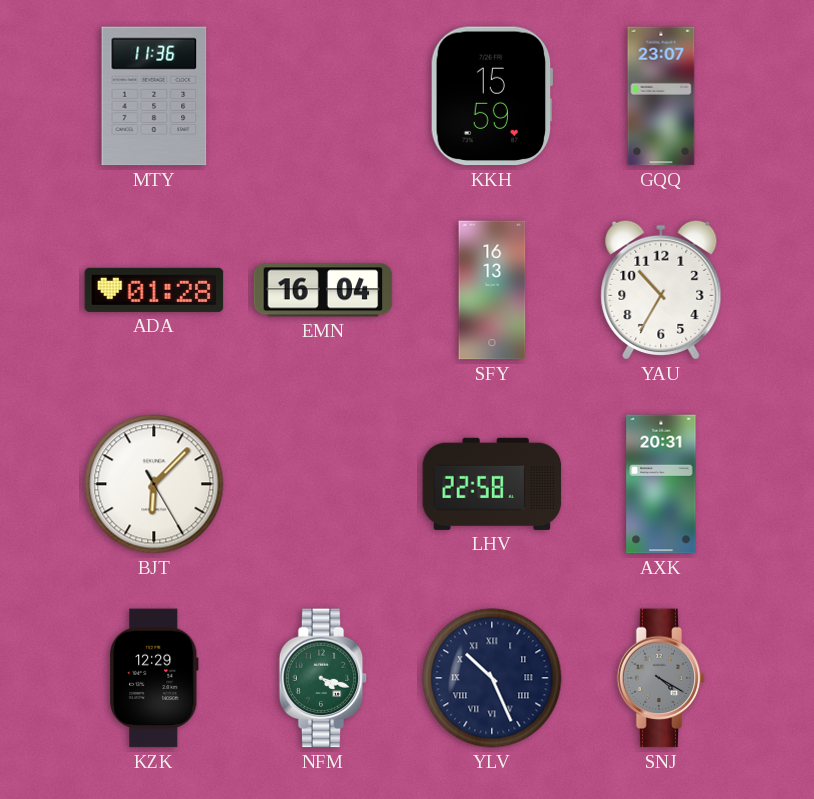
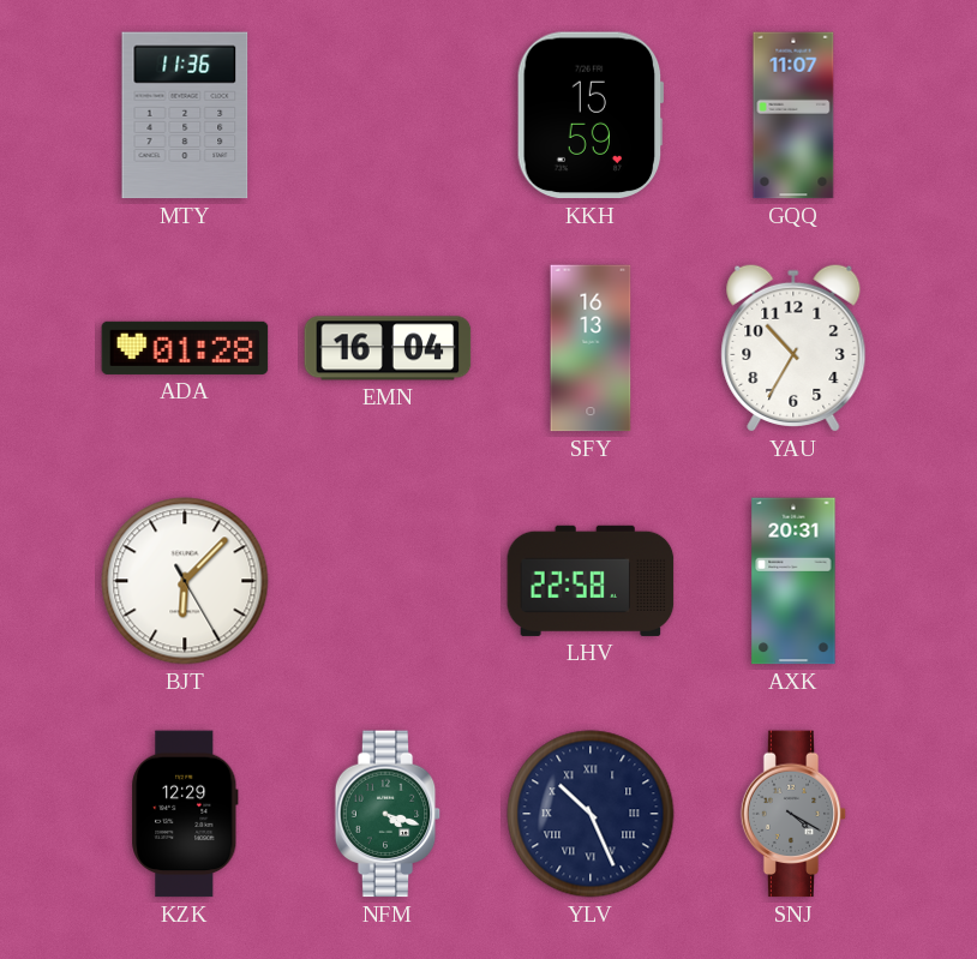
GQQ: 23:07 -> 11:07 (793, 115)
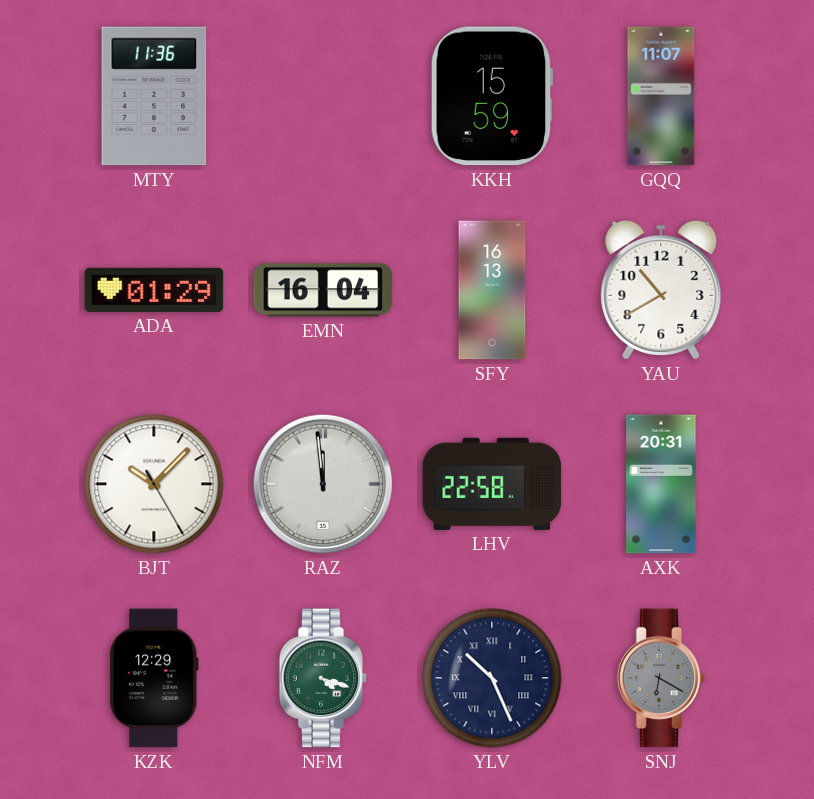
ADA: 01:28 -> 01:29 (154, 290)
YAU: 10:35 -> 10:40 (661, 290)
BJT: 6:07 -> 10:07 (154, 484)
RAZ: none -> 11:59 (323, 484)
SNJ: 4:20 -> 6:20 (661, 678)
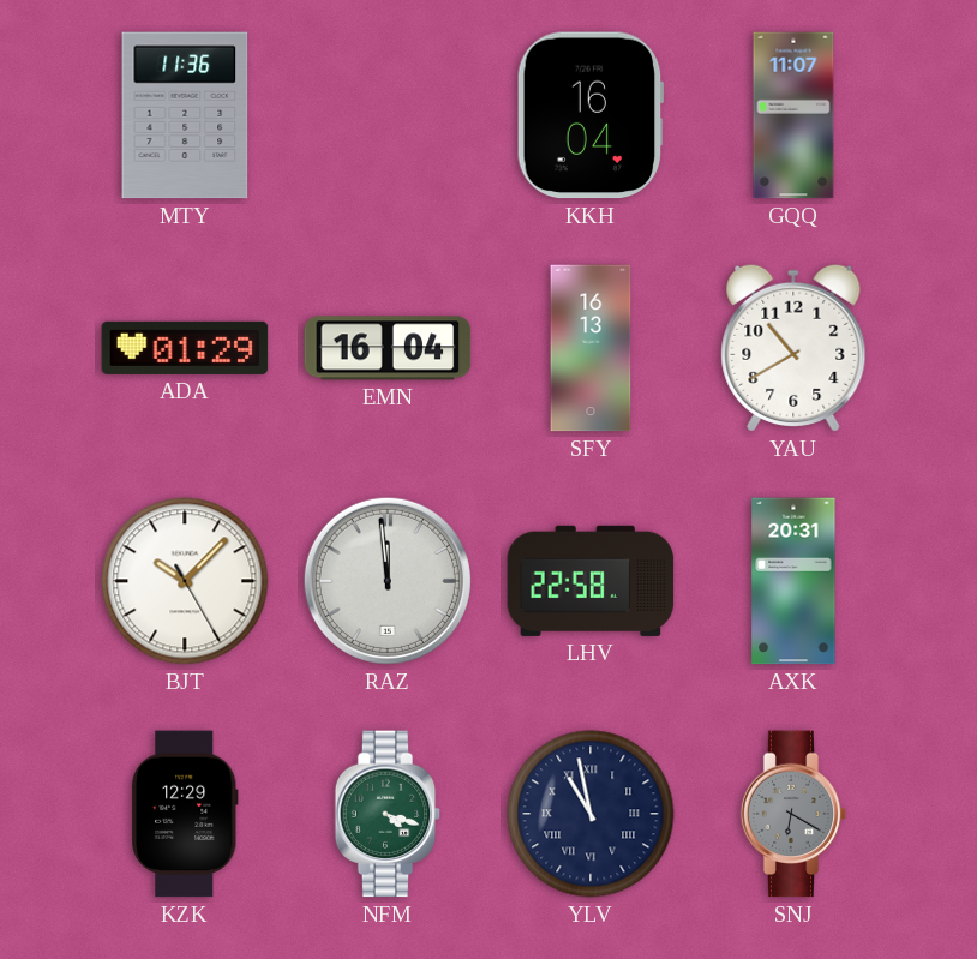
KKH: 15:59 -> 16:04 (591, 115)
YLV: 10:26 -> 10:58 (591, 814)
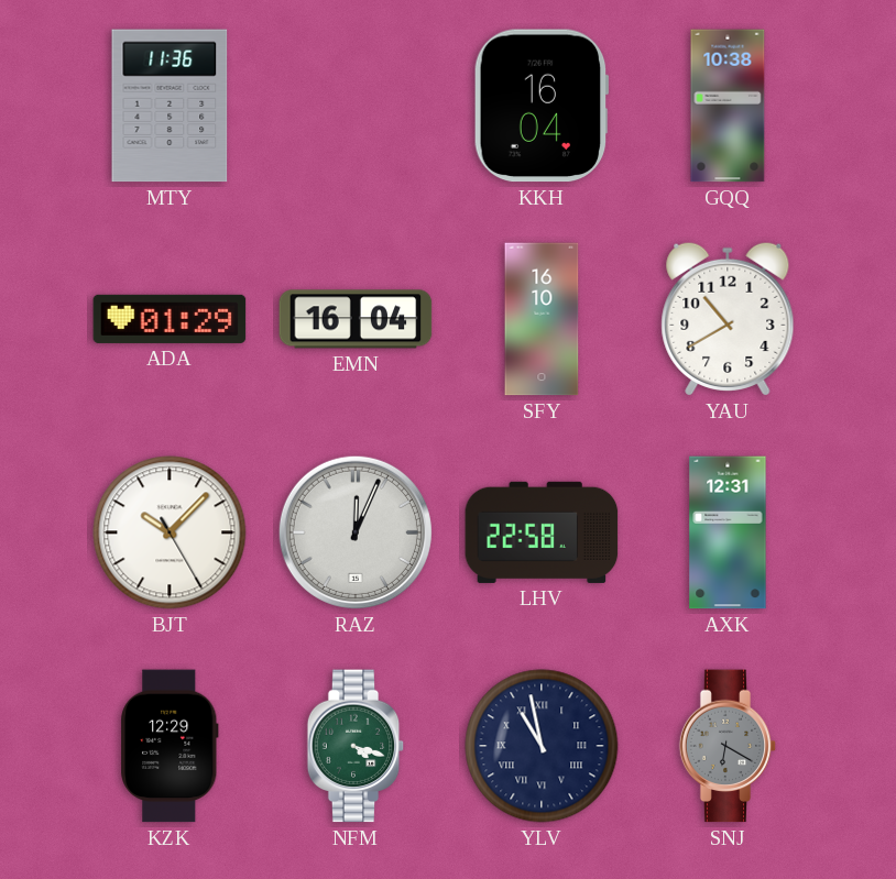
GQQ: 11:07 -> 10:38 (728, 106)
SFY: 16:13 -> 16:10 (542, 319)
RAZ: 11:59 -> 12:04 (356, 532)
AXK: 20:31 -> 12:31 (728, 532)
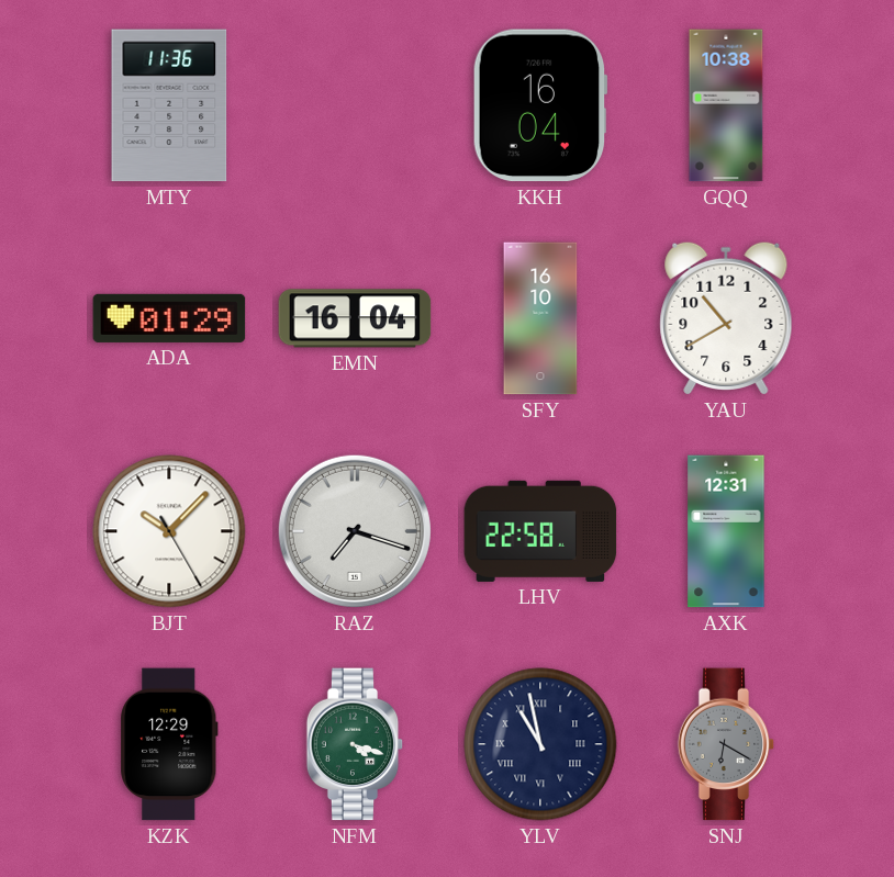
RAZ: 12:04 -> 7:18 (355, 531)
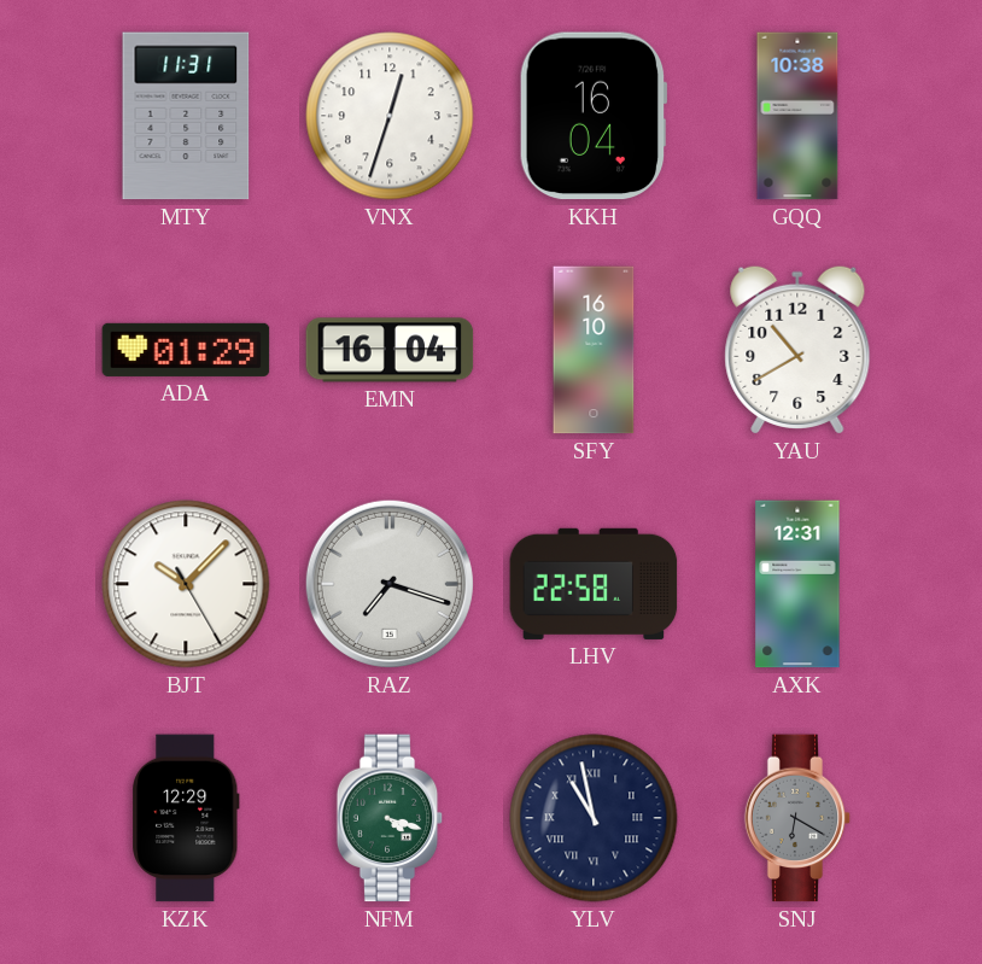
MTY: 11:36 -> 11:31 (186, 116)
VNX: none -> 12:33 (390, 116)
